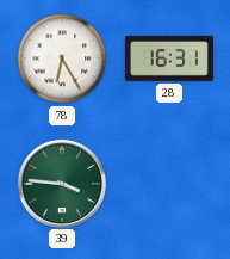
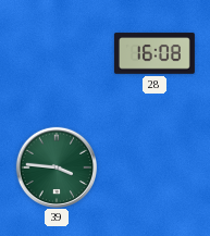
78: 6:25 -> none (62, 58)
28: 16:31 -> 16:08 (155, 53)
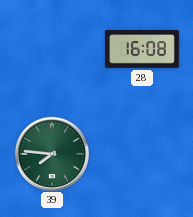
39: 3:46 -> 7:46 (51, 153)
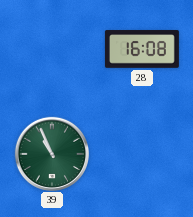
39: 7:46 -> 10:56 (51, 153)
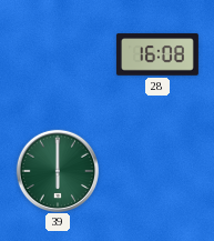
39: 10:56 -> 6:00 (57, 170)
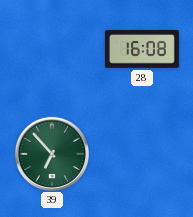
39: 6:00 -> 6:53 (51, 153)
